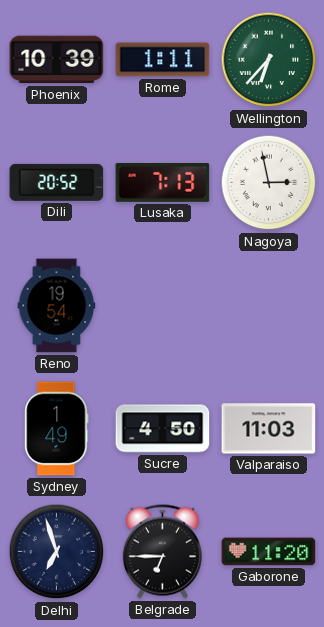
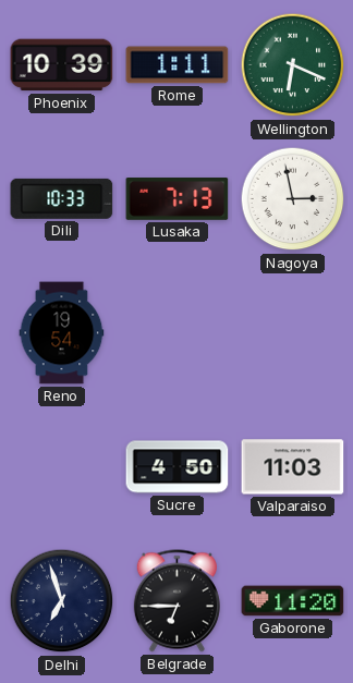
Wellington: 6:37 -> 6:19 (293, 65)
Dili: 20:52 -> 10:33 (62, 198)
Sydney: 1:49 -> none (57, 429)
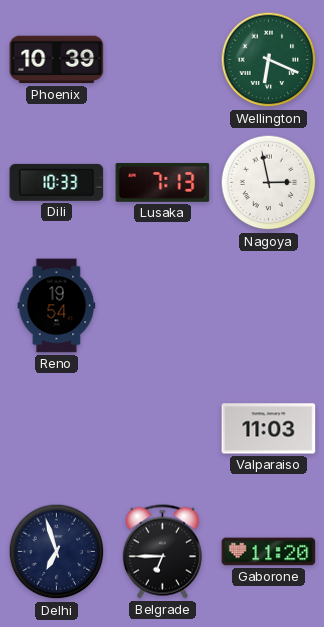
Rome: 1:11 -> none (178, 65)
Sucre: 4:50 -> none (178, 467)
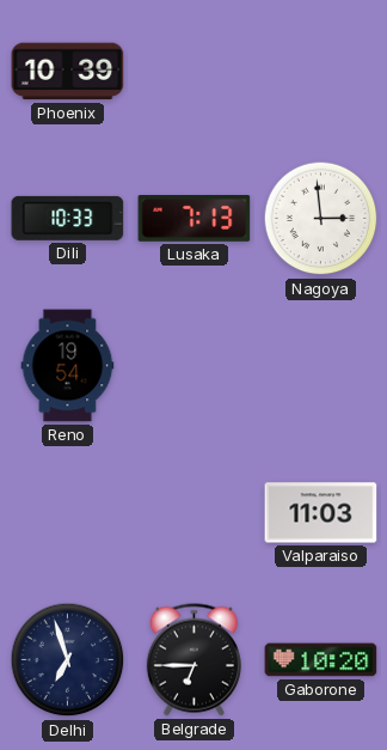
Wellington: 6:19 -> none (269, 60)
Nagoya: 2:58 -> 2:59 (321, 219)
Gaborone: 11:20 -> 10:20 (321, 660)
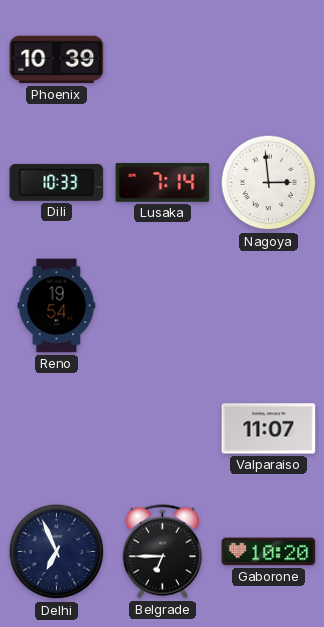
Lusaka: 7:13 -> 7:14 (163, 183)
Valparaiso: 11:03 -> 11:07 (269, 429)
Delhi: 6:57 -> 6:56 (57, 552)
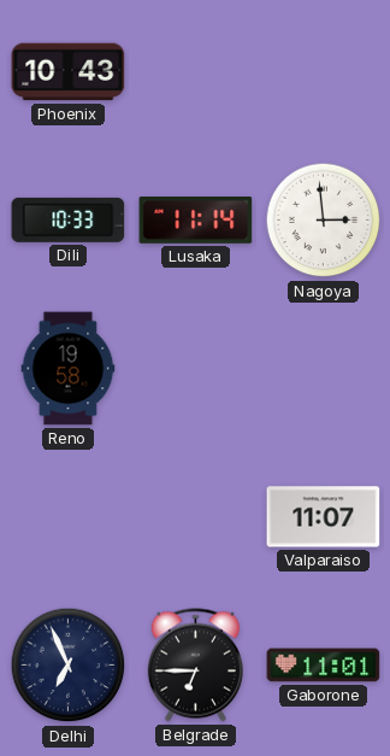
Phoenix: 10:39 -> 10:43 (69, 72)
Lusaka: 7:14 -> 11:14 (196, 221)
Reno: 19:54 -> 19:58 (69, 369)
Gaborone: 10:20 -> 11:01 (324, 666)
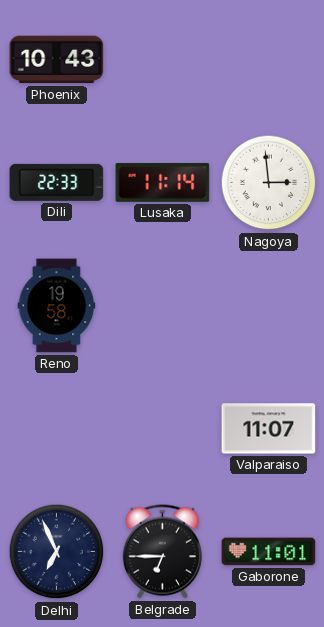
Dili: 10:33 -> 22:33 (57, 182)
